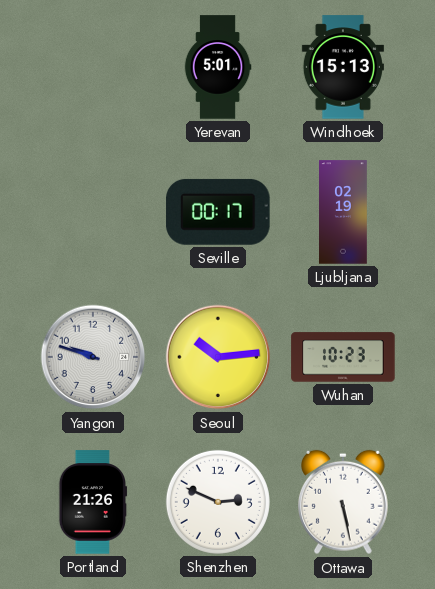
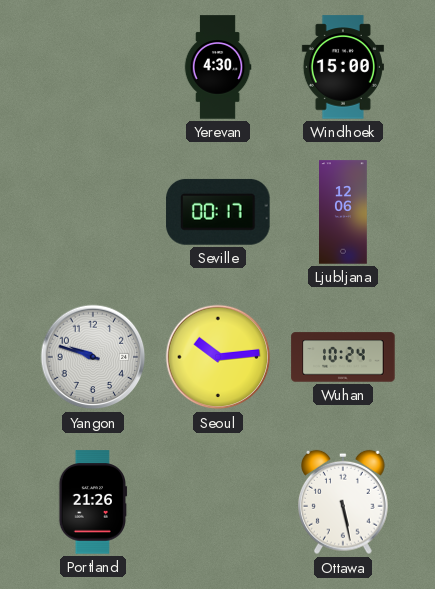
Yerevan: 5:01 -> 4:30 (218, 67)
Windhoek: 15:13 -> 15:00 (343, 67)
Ljubljana: 02:19 -> 12:06 (343, 212)
Wuhan: 10:23 -> 10:24 (343, 357)
Shenzhen: 2:49 -> none (218, 502)
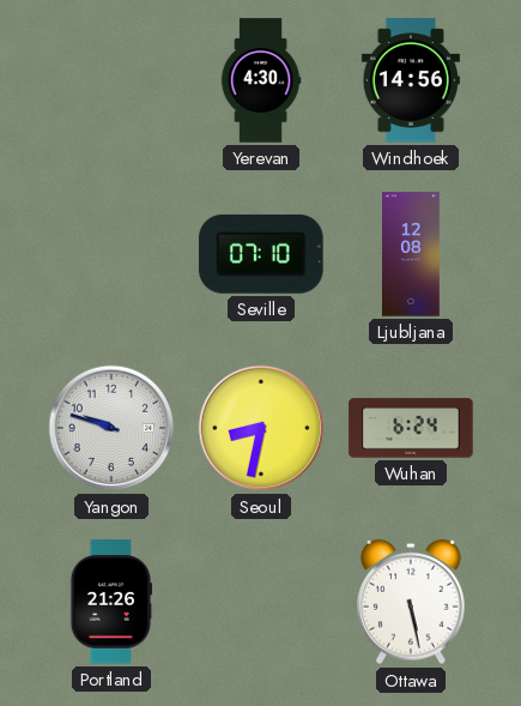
Windhoek: 15:00 -> 14:56 (411, 80)
Seville: 00:17 -> 07:10 (261, 254)
Ljubljana: 12:06 -> 12:08 (411, 254)
Seoul: 10:14 -> 8:32 (261, 428)
Wuhan: 10:24 -> 6:24 (411, 428)
